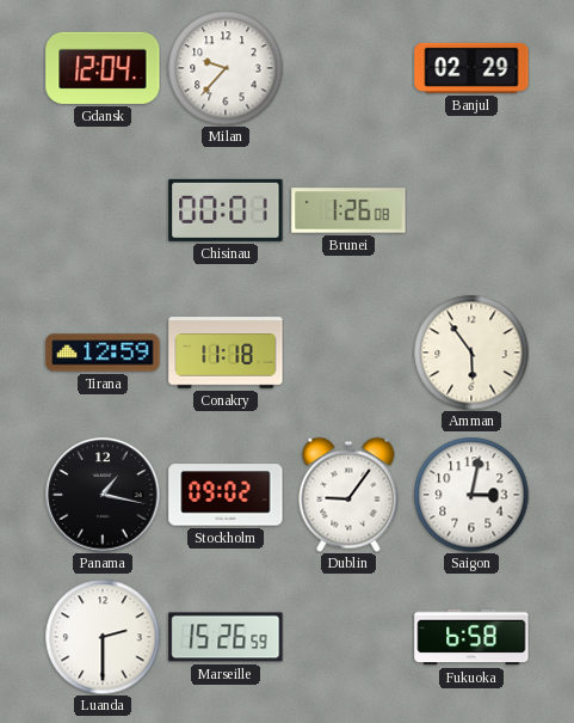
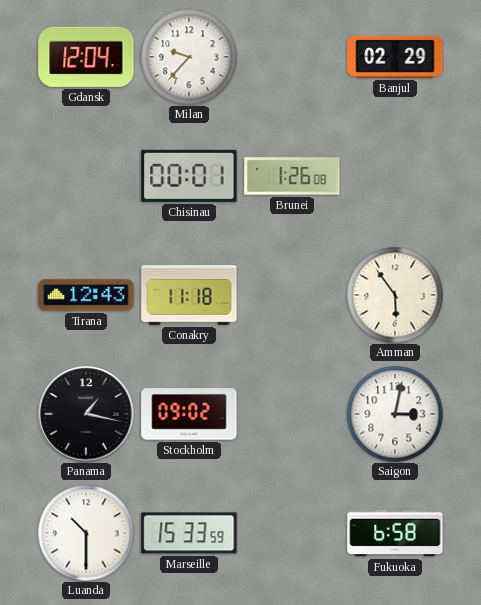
Tirana: 12:59 -> 12:43 (86, 295)
Dublin: 9:06 -> none (348, 495)
Luanda: 2:30 -> 10:30 (86, 533)
Marseille: 15:26 -> 15:33 (189, 533)
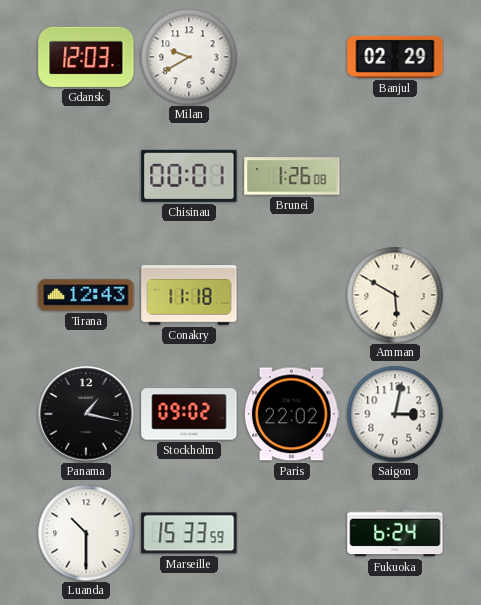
Gdansk: 12:04 -> 12:03 (86, 57)
Milan: 9:37 -> 9:40 (189, 57)
Amman: 5:54 -> 5:50 (395, 295)
Paris: none -> 22:02 (292, 414)
Fukuoka: 6:58 -> 6:24 (395, 533)
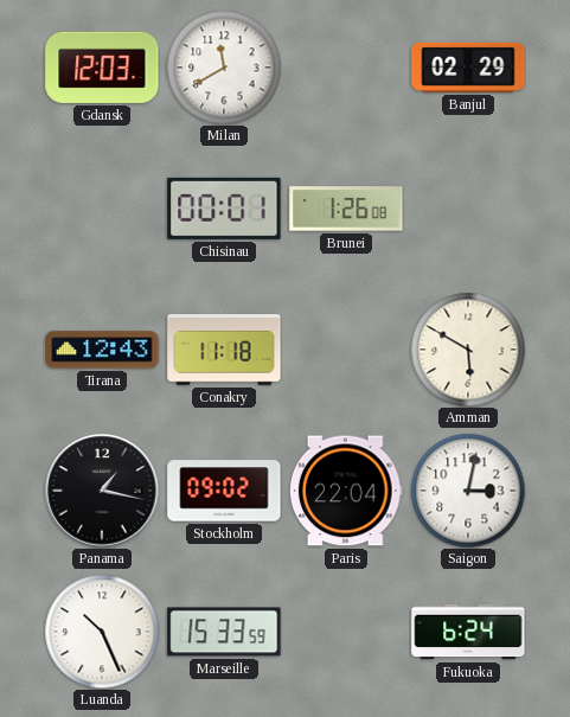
Milan: 9:40 -> 11:40 (224, 68)
Paris: 22:02 -> 22:04 (346, 491)
Luanda: 10:30 -> 10:26 (102, 632)
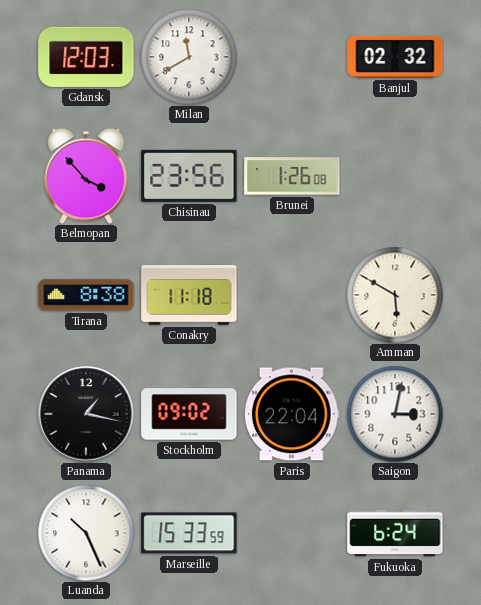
Banjul: 02:29 -> 02:32 (395, 57)
Belmopan: none -> 3:53 (86, 176)
Chisinau: 00:01 -> 23:56 (189, 176)
Tirana: 12:43 -> 8:38 (86, 295)
